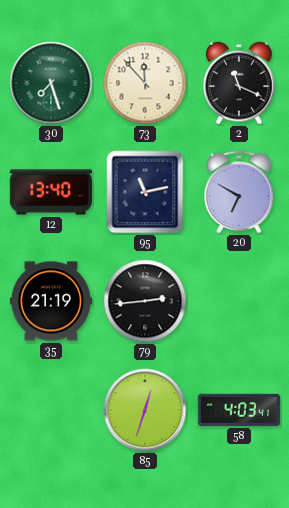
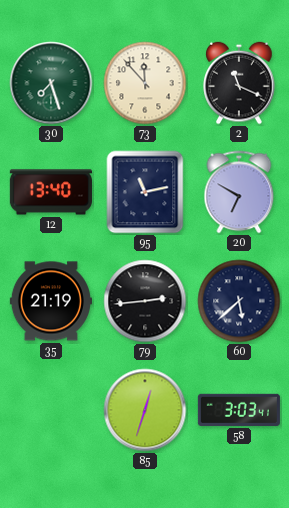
60: none -> 5:38 (239, 301)
58: 4:03 -> 3:03 (239, 410)
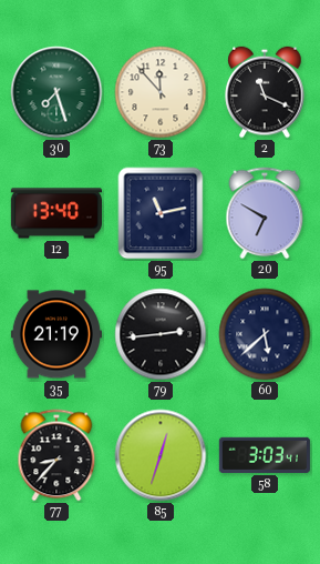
77: none -> 8:37 (56, 455)
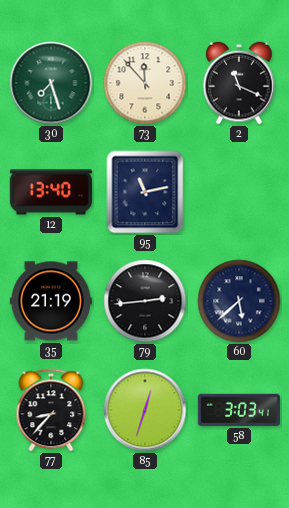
20: 6:50 -> none (265, 213)
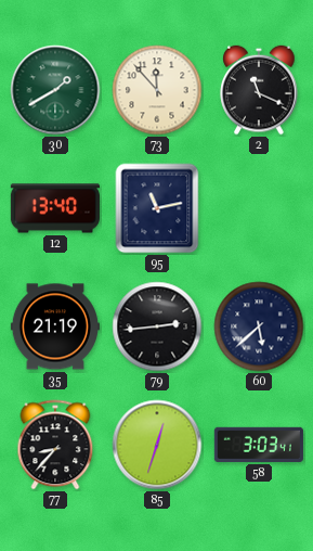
30: 7:27 -> 1:40 (55, 90)
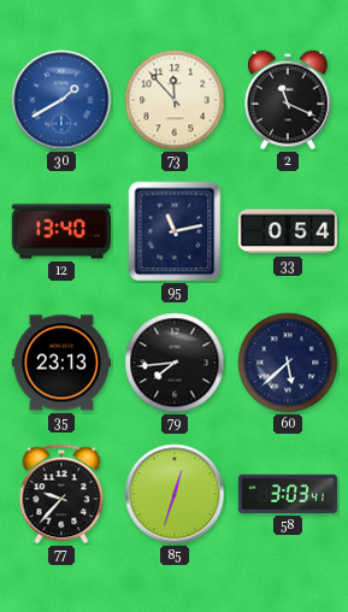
30 dial: green -> blue (61, 100)
33: none -> 0:54 (288, 231)
35: 21:19 -> 23:13 (61, 363)
79: 2:44 -> 7:44 (175, 363)
77: 8:37 -> 9:37 (61, 494)
